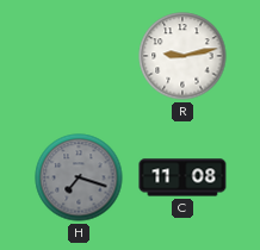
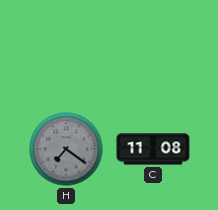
R: 9:13 -> none (182, 56)
H: 7:18 -> 7:21 (66, 149)
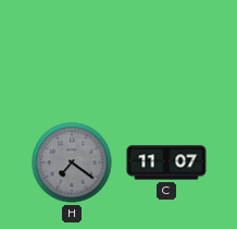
C: 11:08 -> 11:07 (166, 162)
